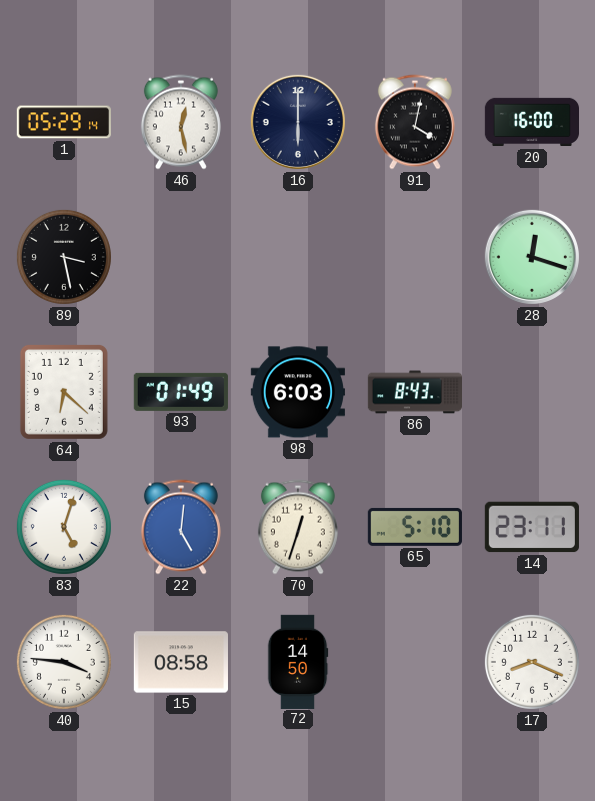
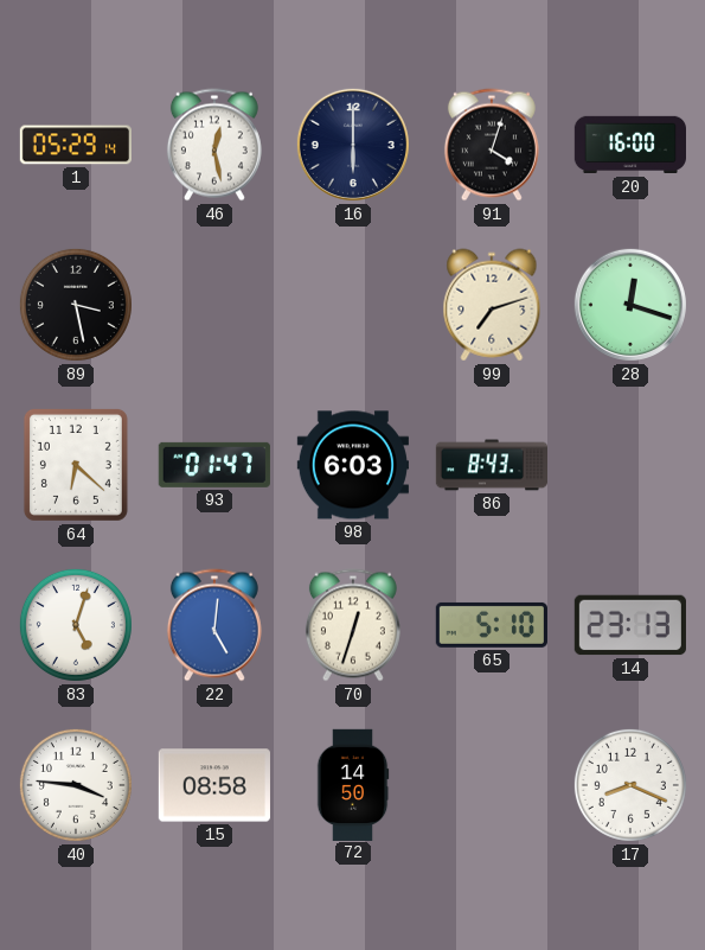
91: 4:02 -> 4:03 (492, 145)
99: none -> 7:12 (492, 305)
93: 01:49 -> 01:47 (214, 465)
14: 23:11 -> 23:13 (630, 625)
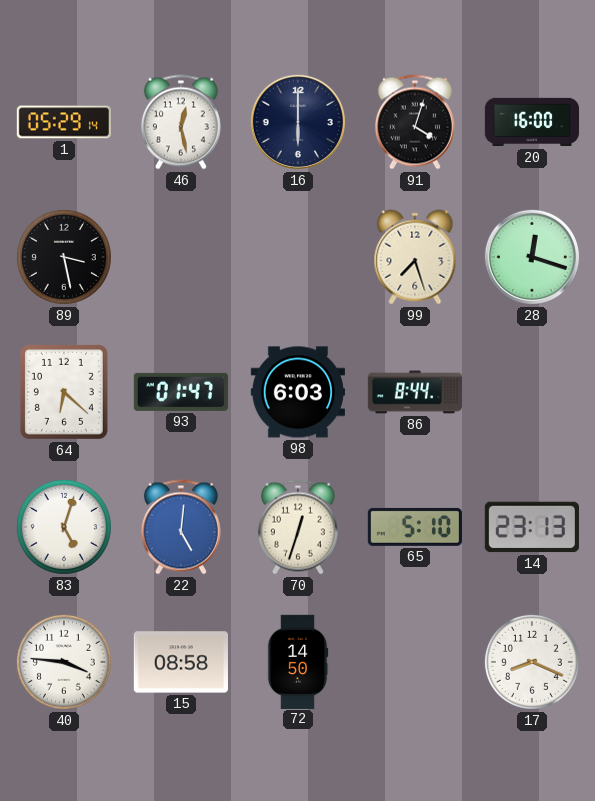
99: 7:12 -> 7:27 (415, 257)
86: 8:43 -> 8:44 (414, 392)
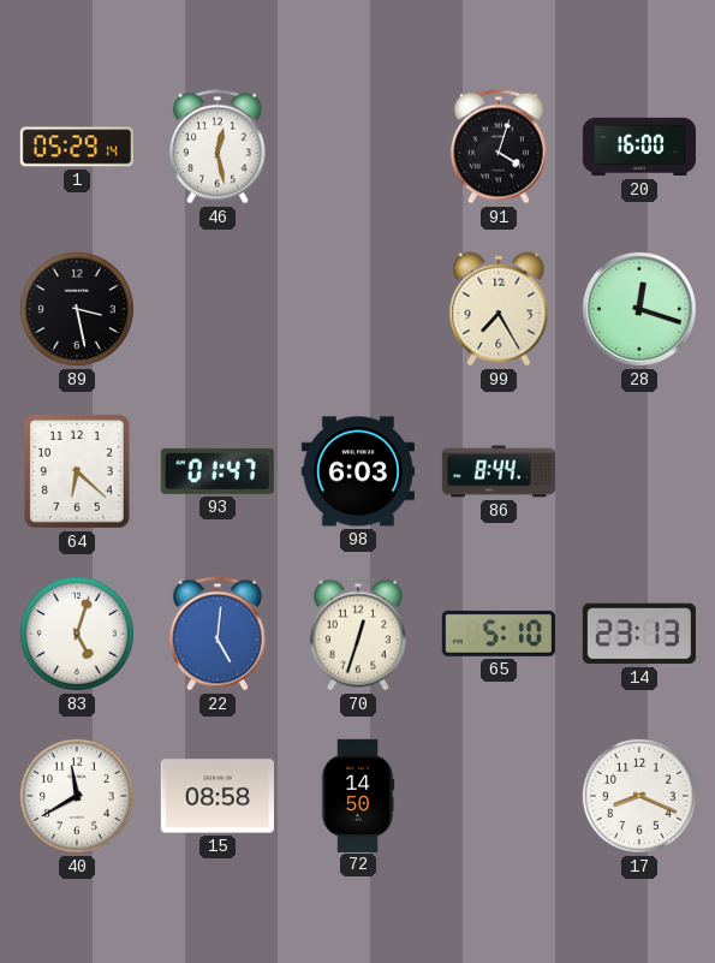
16: 6:00 -> none (298, 122)
99: 7:27 -> 7:25 (499, 309)
40: 3:46 -> 11:40 (77, 796)
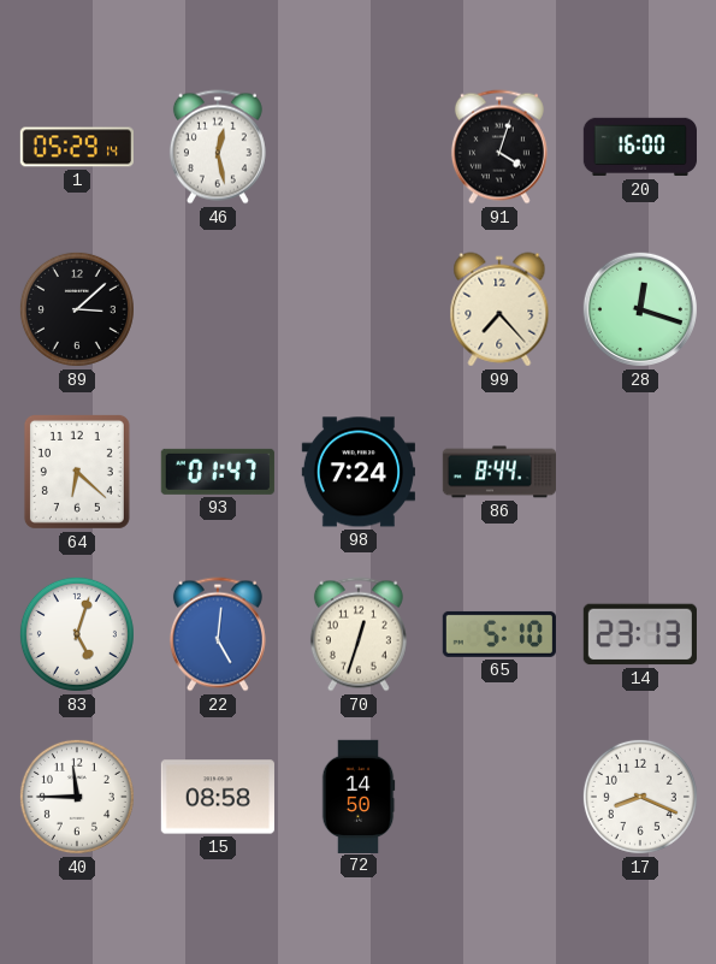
89: 3:28 -> 3:08 (77, 309)
99: 7:25 -> 7:23 (499, 309)
98: 6:03 -> 7:24 (359, 472)
40: 11:40 -> 11:45 (77, 797)
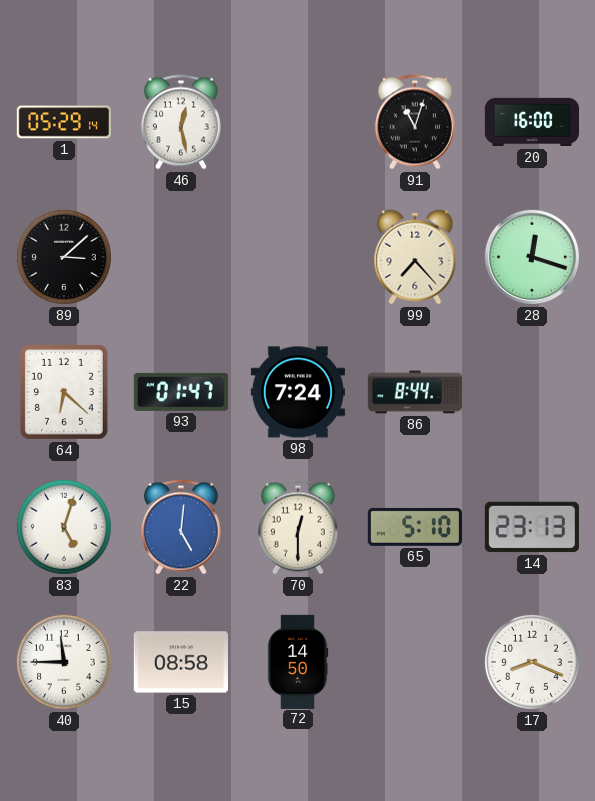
91: 4:03 -> 11:03 (415, 122)
70: 12:33 -> 12:30 (298, 527)
